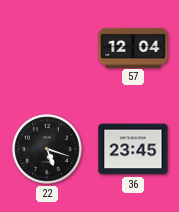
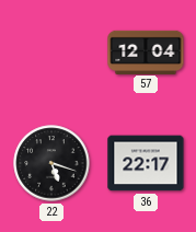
36: 23:45 -> 22:17 (146, 163)
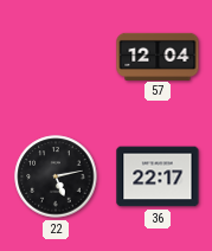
22: 5:18 -> 5:13 (56, 176)
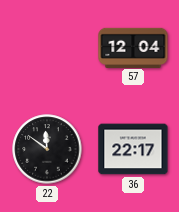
22: 5:13 -> 11:51 (47, 149)
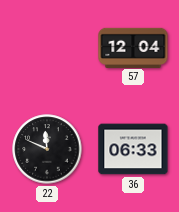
22: 11:51 -> 11:49 (47, 149)
36: 22:17 -> 06:33 (133, 149)
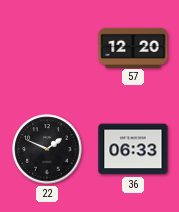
57: 12:04 -> 12:20 (133, 47)
22: 11:49 -> 1:49 (47, 149)
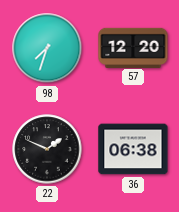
98: none -> 7:33 (47, 48)
36: 06:33 -> 06:38 (133, 149)
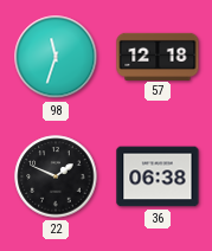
98: 7:33 -> 11:33 (56, 57)
57: 12:20 -> 12:18 (158, 56)
